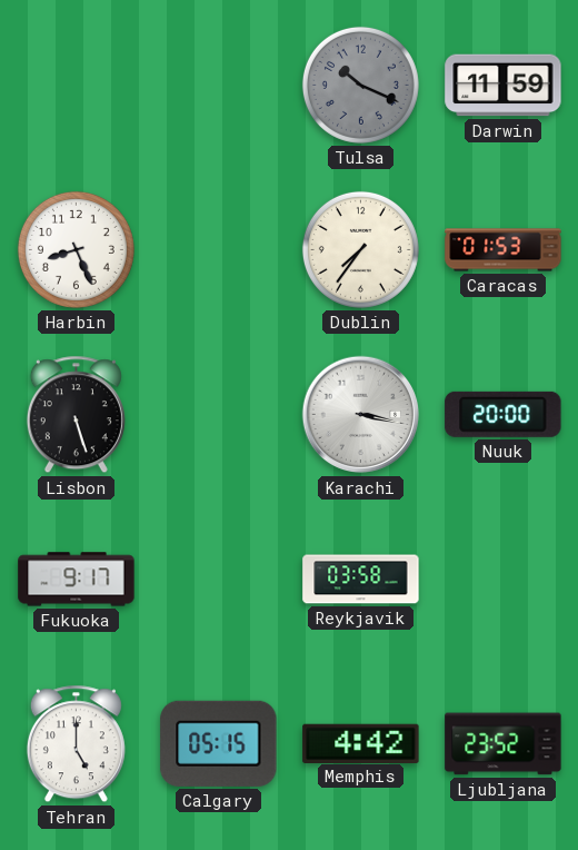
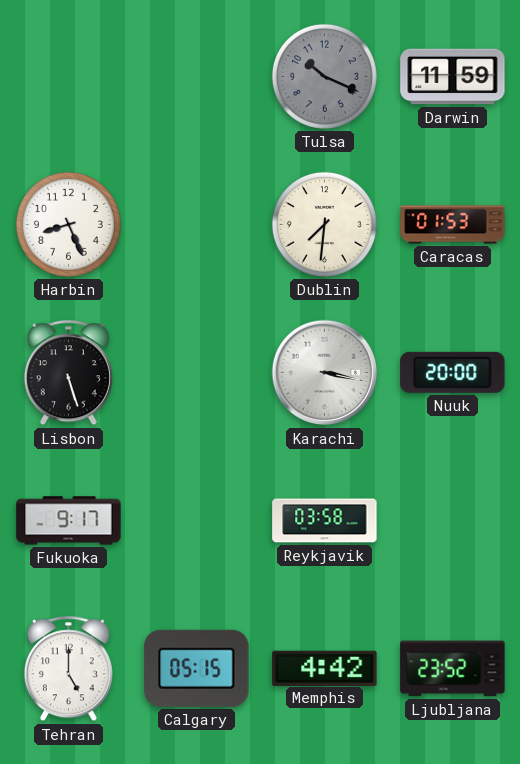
Dublin: 7:36 -> 7:31 (324, 224)
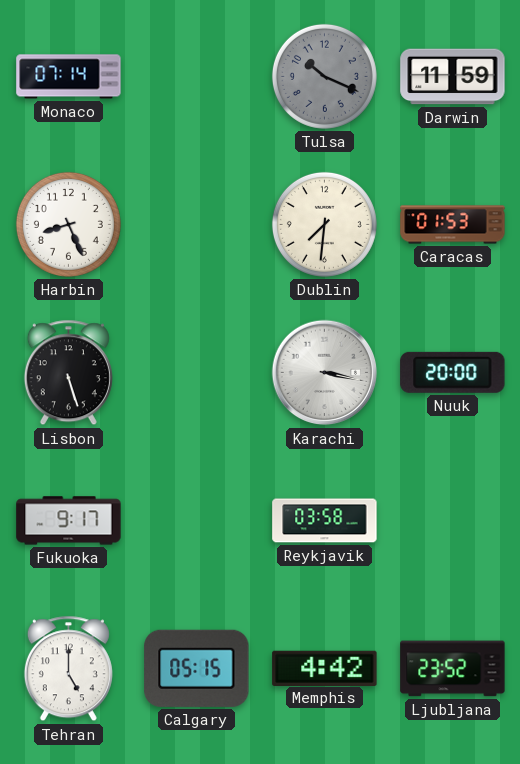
Monaco: none -> 07:14 (69, 77)
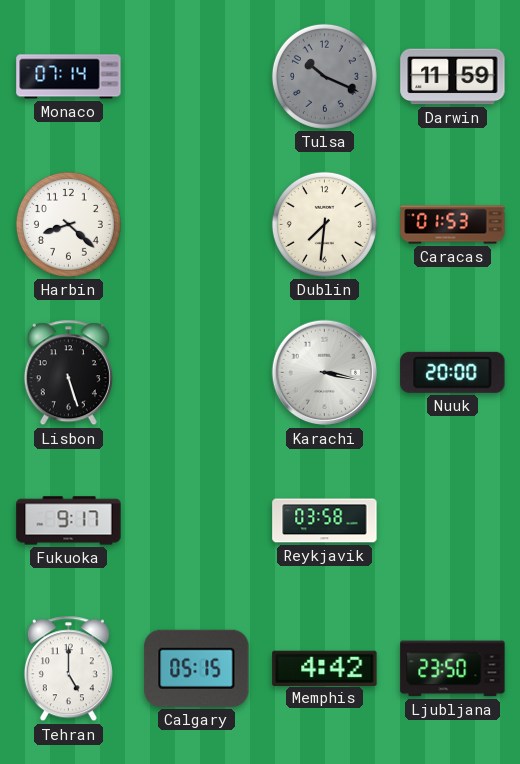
Harbin: 8:26 -> 8:22 (68, 224)
Ljubljana: 23:52 -> 23:50 (453, 669)
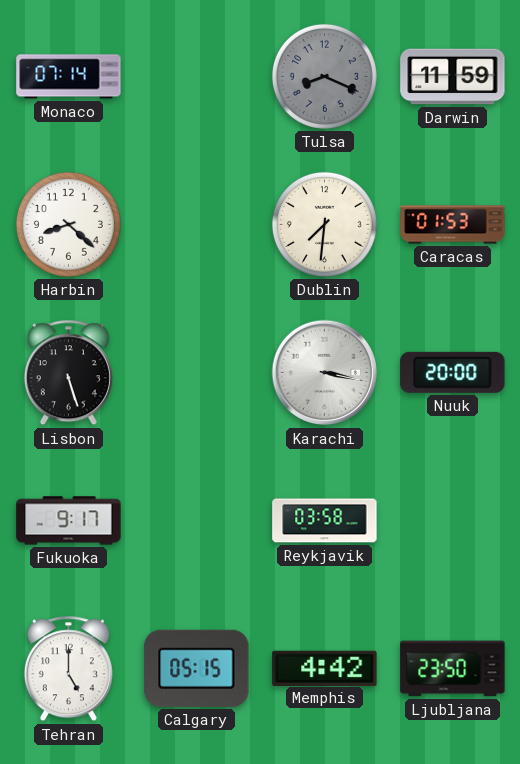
Tulsa: 10:19 -> 8:19 (324, 76)
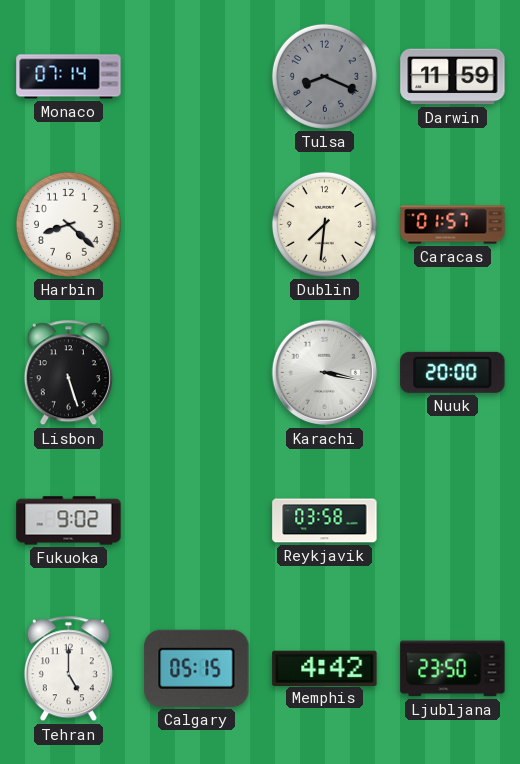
Caracas: 01:53 -> 01:57 (453, 225)
Fukuoka: 9:17 -> 9:02 (69, 521)
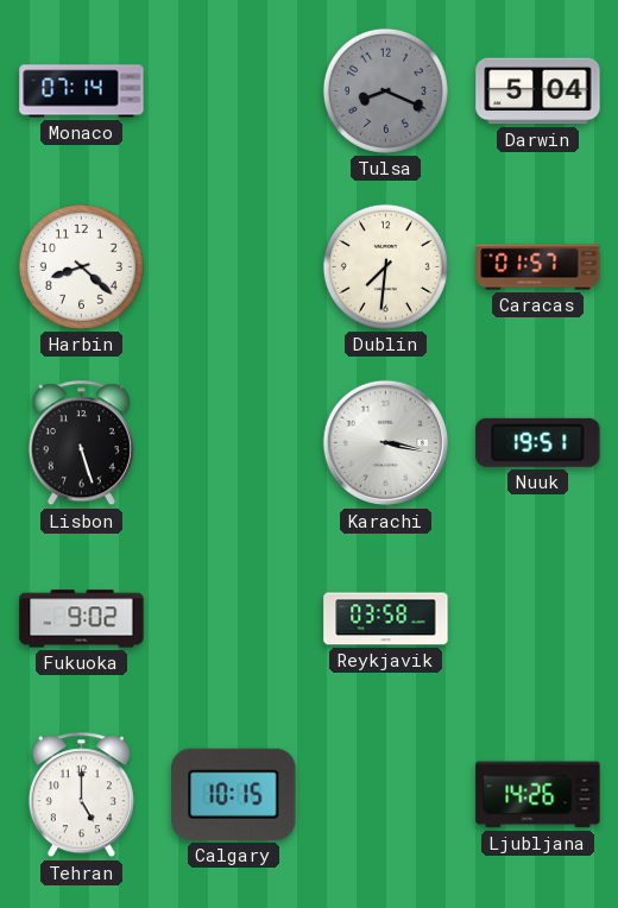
Darwin: 11:59 -> 5:04 (538, 92)
Nuuk: 20:00 -> 19:51 (538, 442)
Calgary: 05:15 -> 10:15 (234, 794)
Memphis: 4:42 -> none (325, 668)
Ljubljana: 23:50 -> 14:26 (538, 795)
